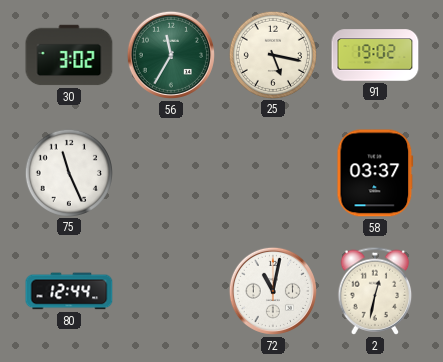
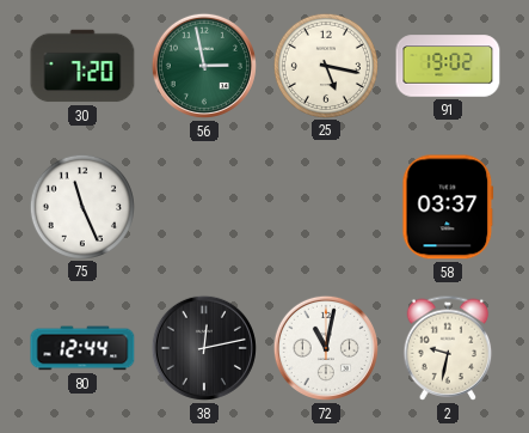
30: 3:02 -> 7:20 (82, 66)
56: 11:35 -> 2:58 (204, 66)
38: none -> 12:13 (204, 348)
2: 12:32 -> 9:32 (448, 348)
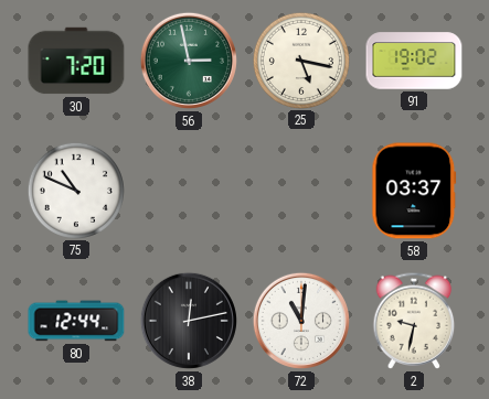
75: 11:26 -> 10:49 (75, 190)
72: 11:02 -> 11:01 (301, 321)
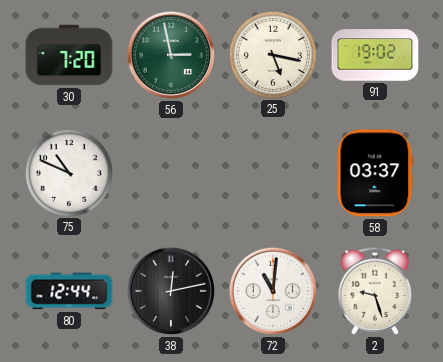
2: 9:32 -> 9:27 (375, 291)
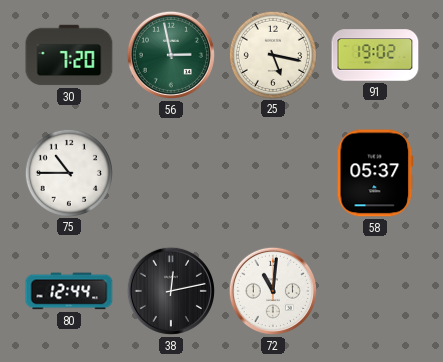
75: 10:49 -> 10:45 (68, 172)
58: 03:37 -> 05:37 (375, 173)
2: 9:27 -> none (375, 291)
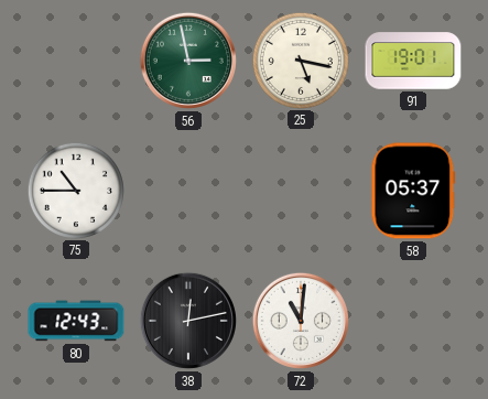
30: 7:20 -> none (69, 55)
91: 19:02 -> 19:01 (413, 61)
80: 12:44 -> 12:43 (76, 321)
